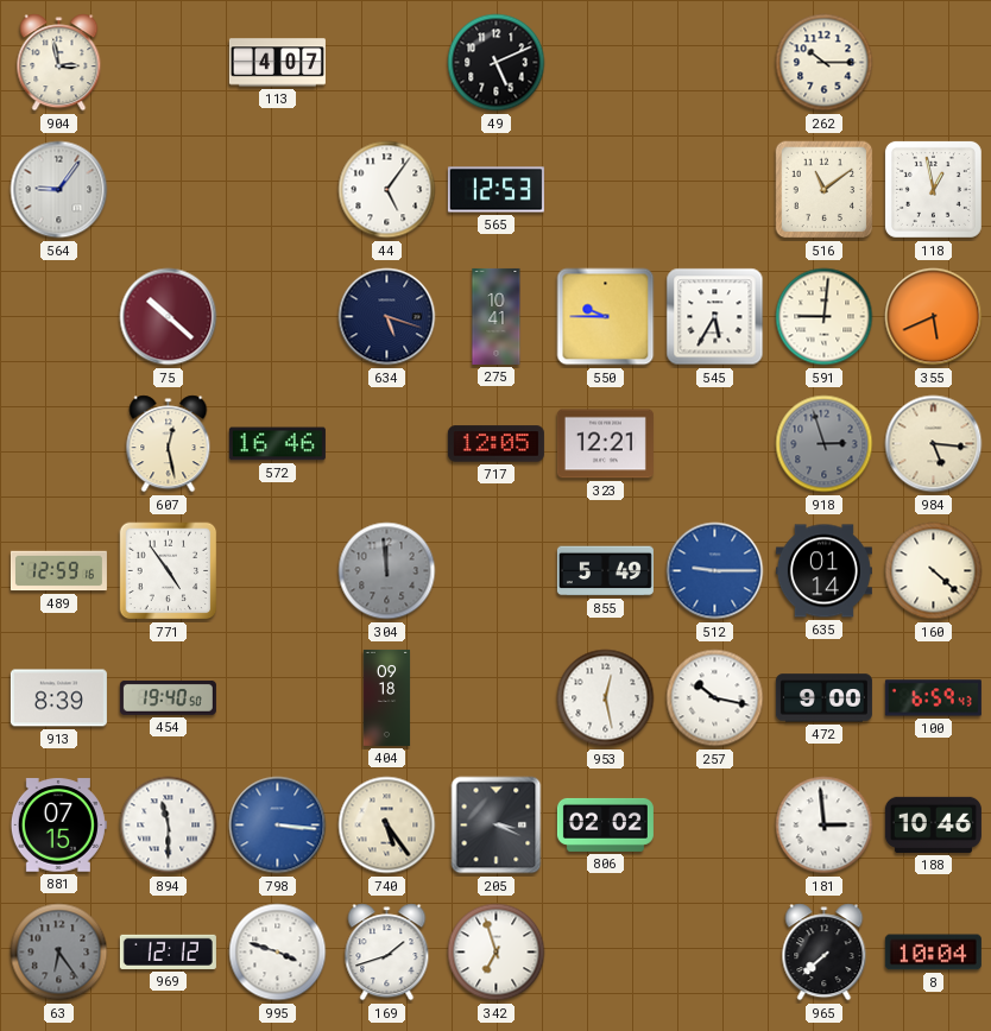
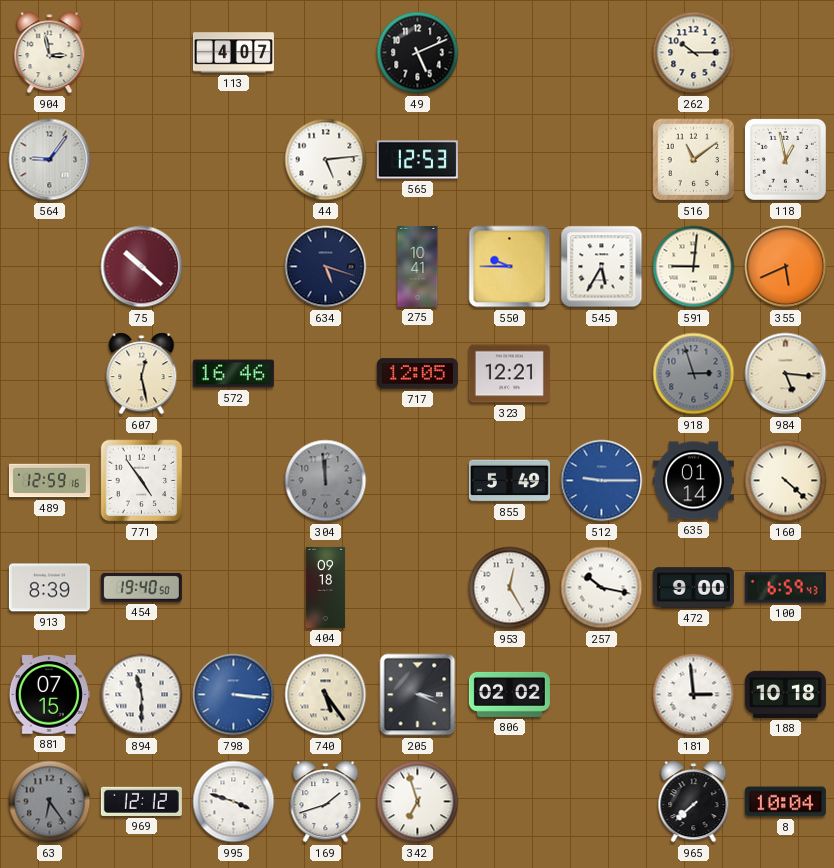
44: 5:06 -> 5:14 (326, 160)
953: 12:28 -> 12:25 (510, 588)
188: 10:46 -> 10:18 (785, 694)
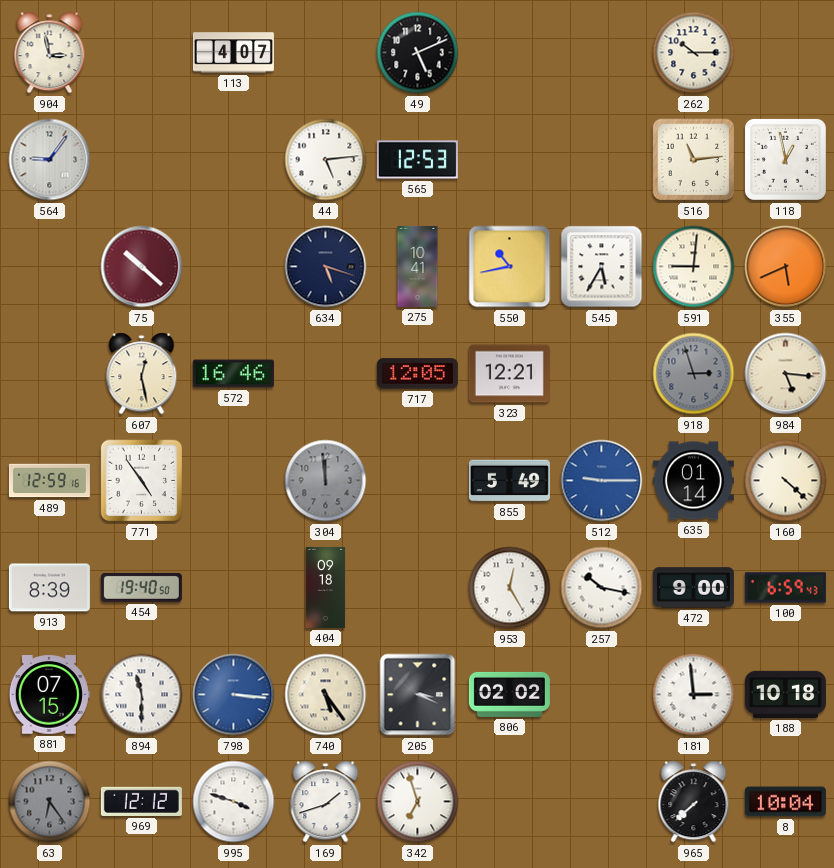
516: 11:09 -> 11:14 (694, 160)
550: 9:45 -> 10:43 (510, 267)
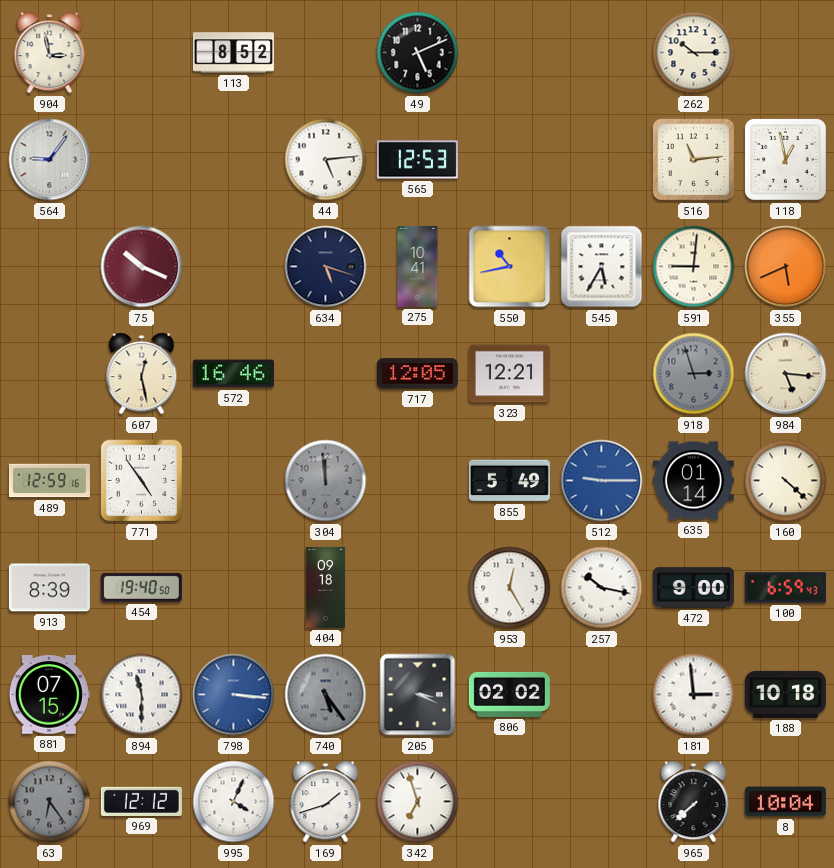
113: 4:07 -> 8:52 (233, 53)
75: 10:22 -> 10:19 (142, 267)
740 dial: cream -> grey (326, 695)
995: 3:48 -> 4:04 (234, 802)
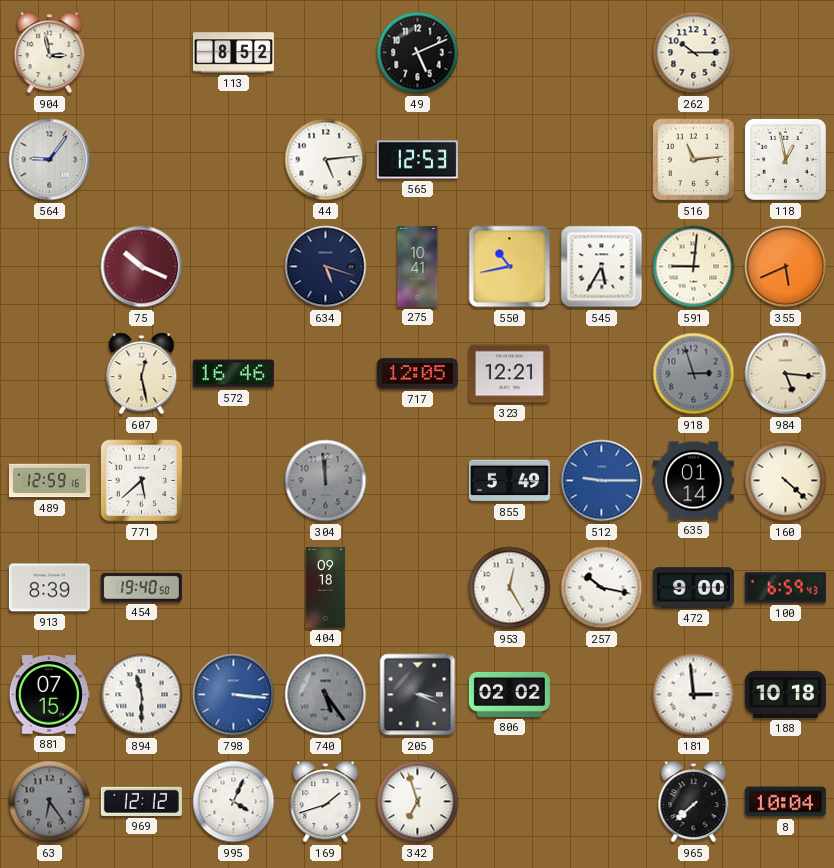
771: 4:54 -> 5:38 (142, 481)
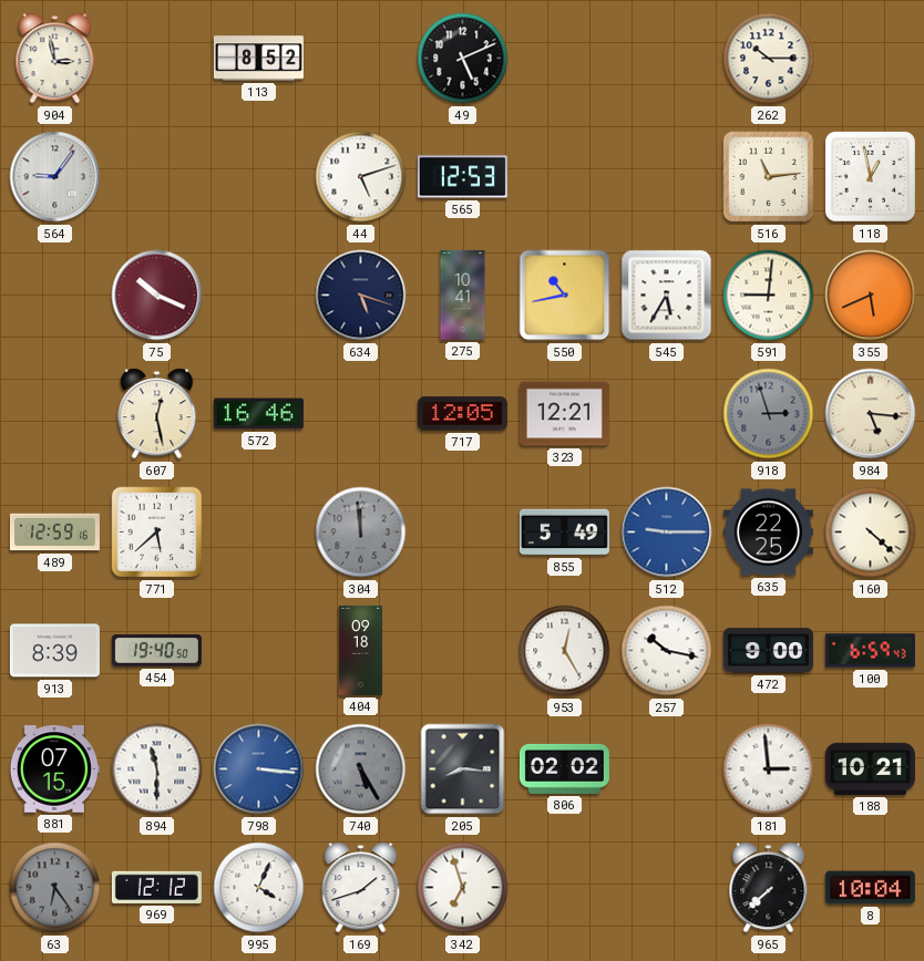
44: 5:14 -> 5:12 (361, 177)
635: 01:14 -> 22:25 (768, 533)
740: 5:24 -> 5:25 (361, 769)
205: 3:19 -> 8:16 (463, 769)
188: 10:18 -> 10:21 (870, 768)
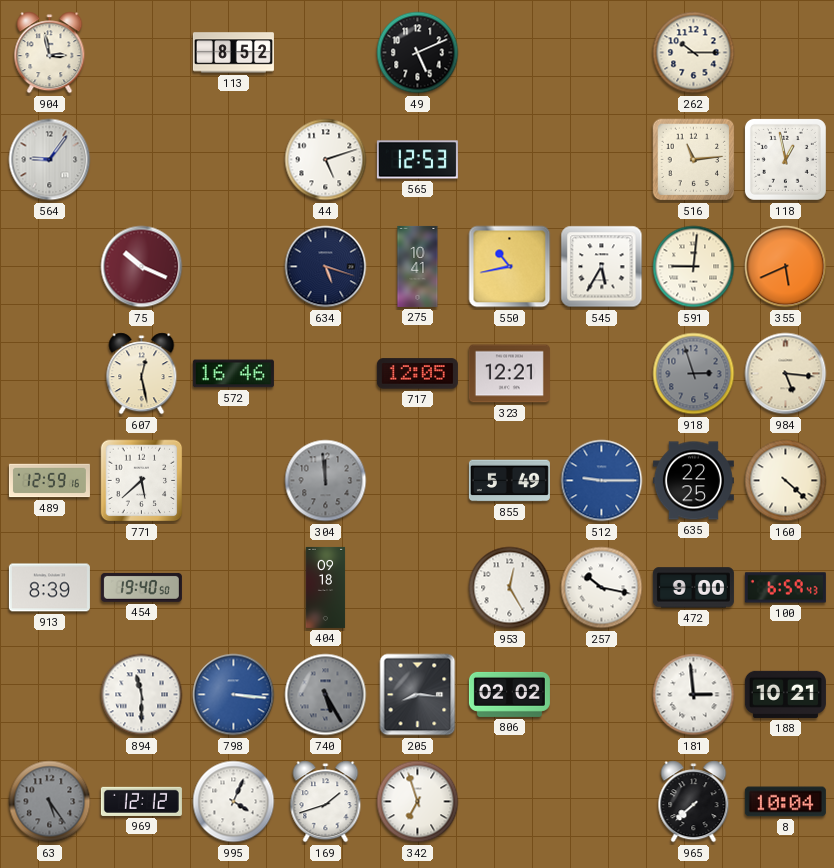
881: 07:15 -> none (54, 769)
63: 6:24 -> 5:24 (50, 802)
